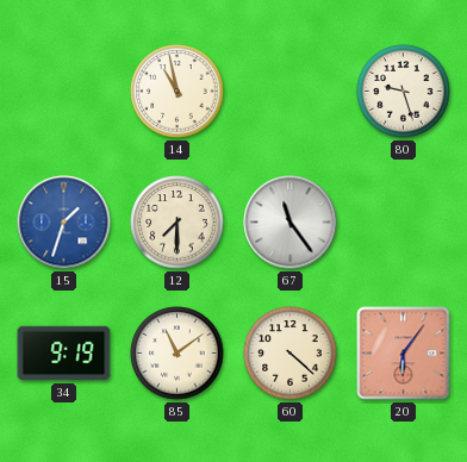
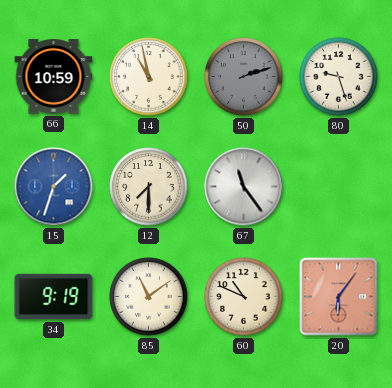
66: none -> 10:59 (54, 77)
50: none -> 2:12 (244, 77)
60: 4:22 -> 10:49 (244, 297)
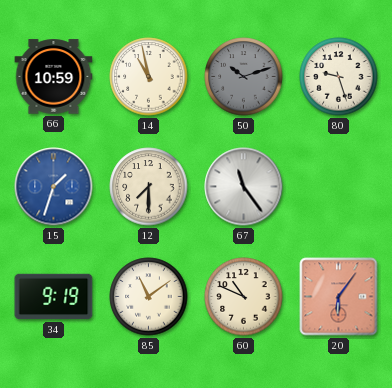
50: 2:12 -> 10:12 (244, 77)
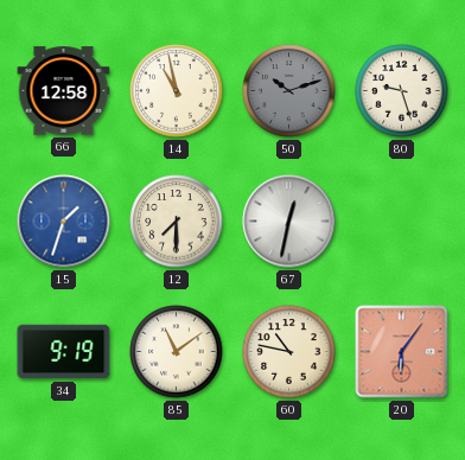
66: 10:59 -> 12:58 (64, 91)
67: 11:24 -> 12:32 (289, 222)
60: 10:49 -> 10:47 (289, 352)
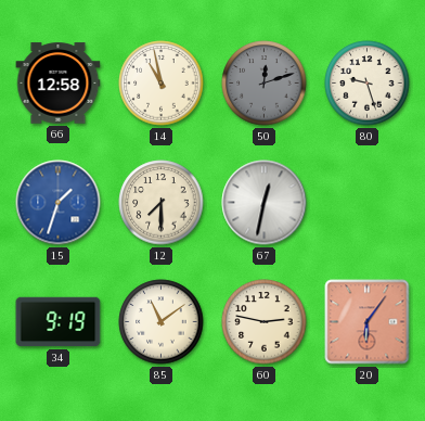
50: 10:12 -> 12:12 (265, 84)
60: 10:47 -> 2:47 (265, 322)
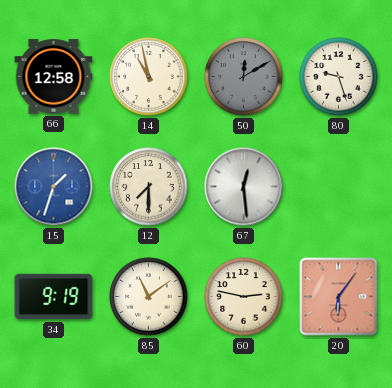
50: 12:12 -> 12:10 (244, 77)
67: 12:32 -> 12:29 (244, 187)
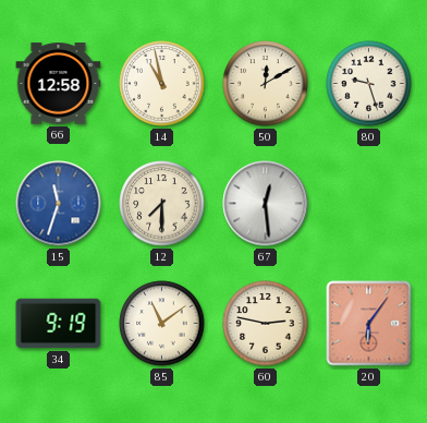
50 dial: grey -> cream (266, 84)
15: 1:33 -> 11:33 (59, 204)
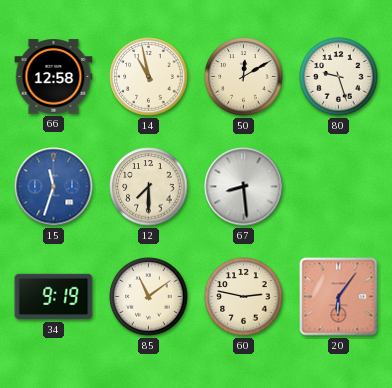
67: 12:29 -> 8:29 (244, 187)
